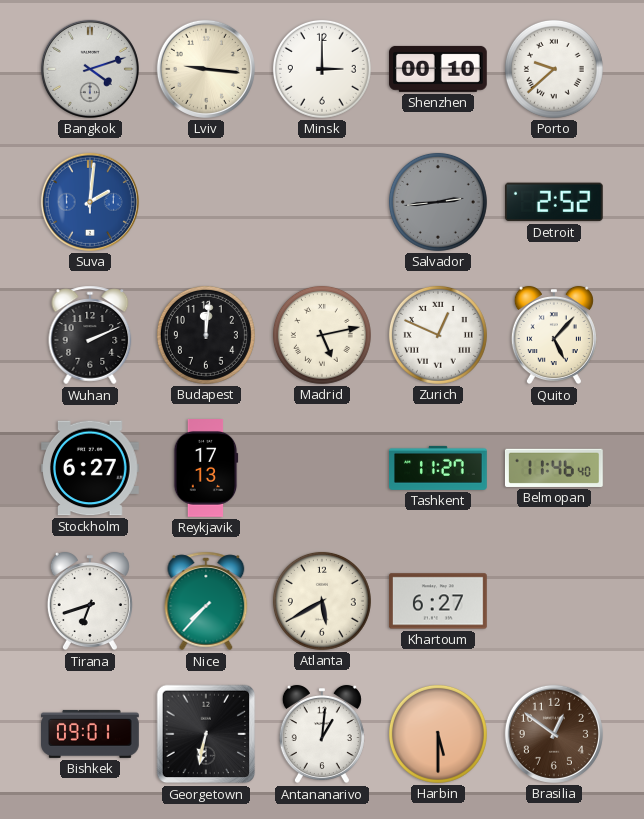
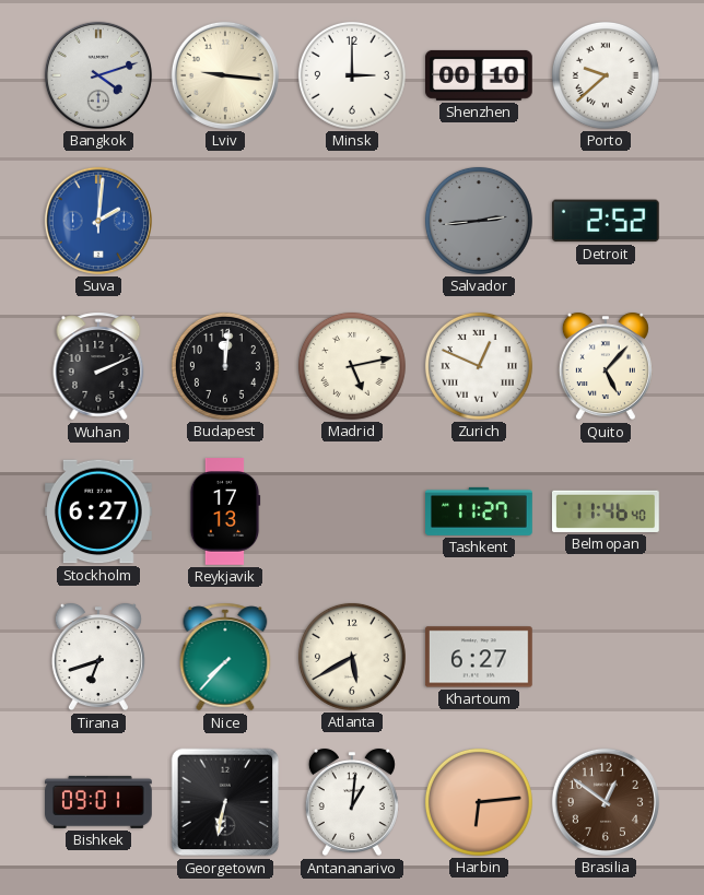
Harbin: 5:30 -> 6:14 (479, 802)
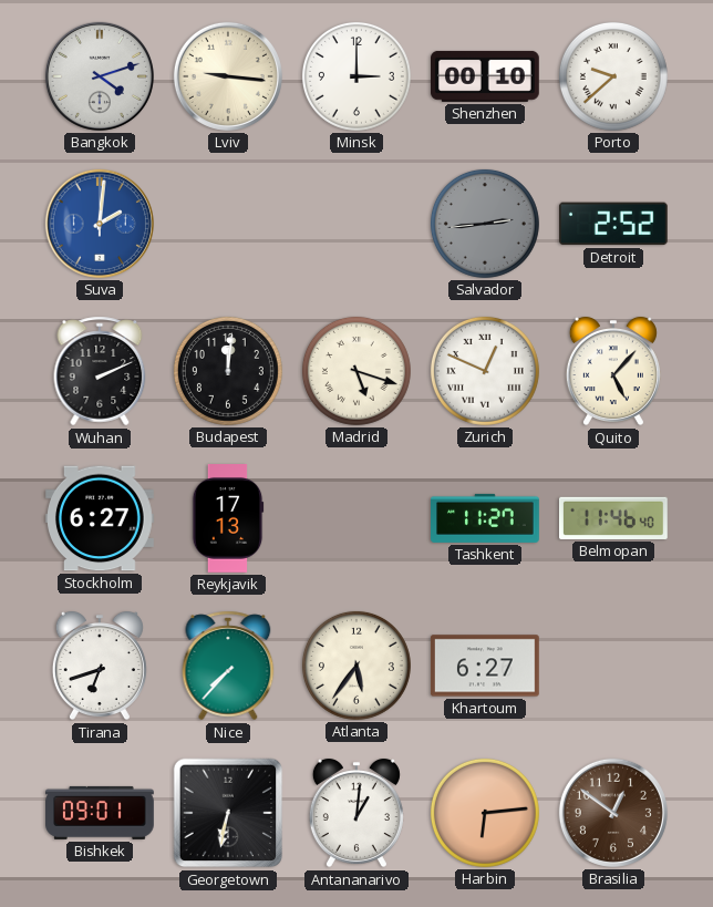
Madrid: 5:13 -> 5:18 (356, 371)
Atlanta: 5:40 -> 5:36 (356, 666)
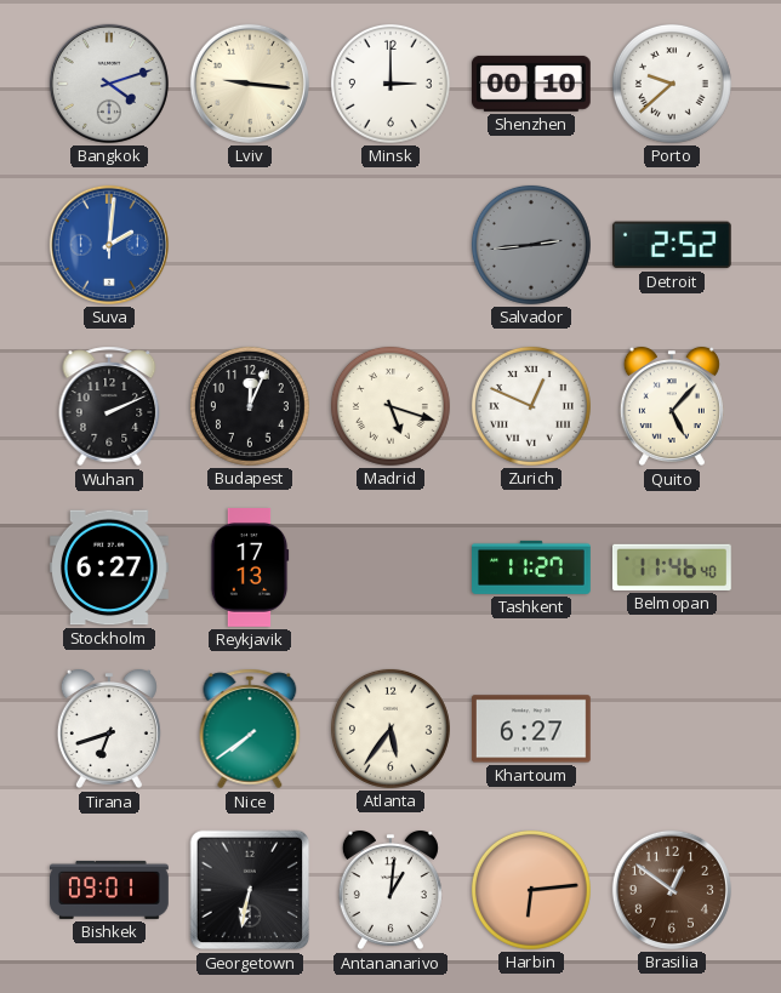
Budapest: 12:01 -> 12:04 (250, 406)
Nice: 7:37 -> 7:39 (250, 729)
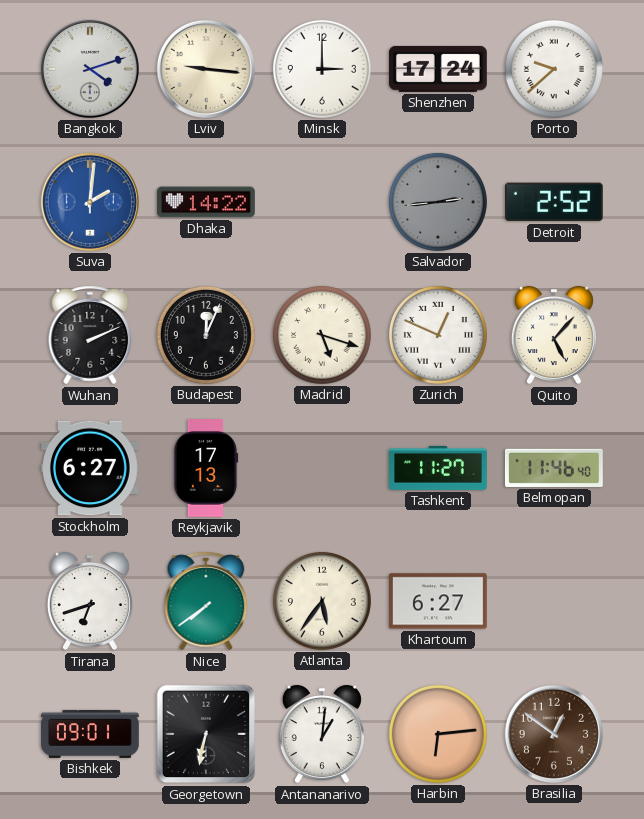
Shenzhen: 00:10 -> 17:24 (439, 69)
Dhaka: none -> 14:22 (207, 202)
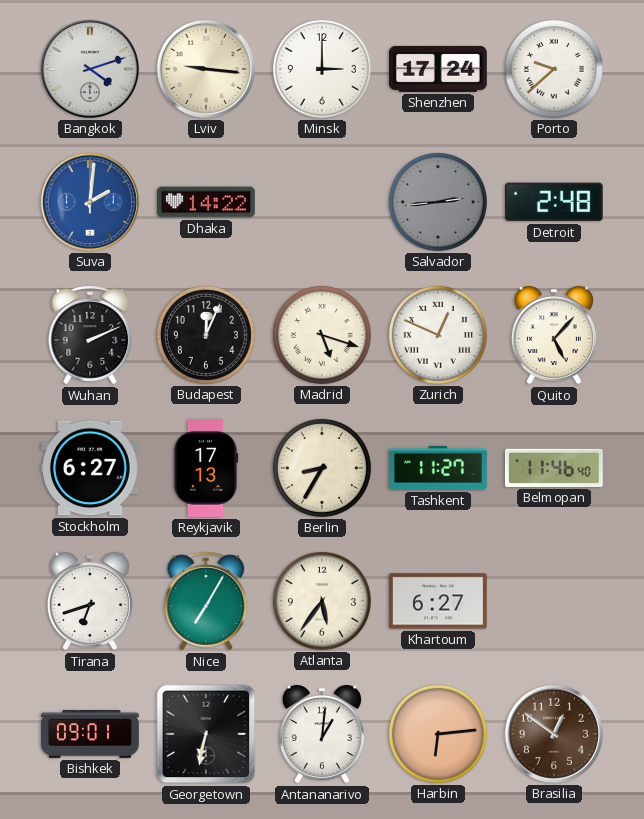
Detroit: 2:52 -> 2:48 (554, 202)
Berlin: none -> 8:35 (322, 468)
Nice: 7:39 -> 7:05 (206, 601)
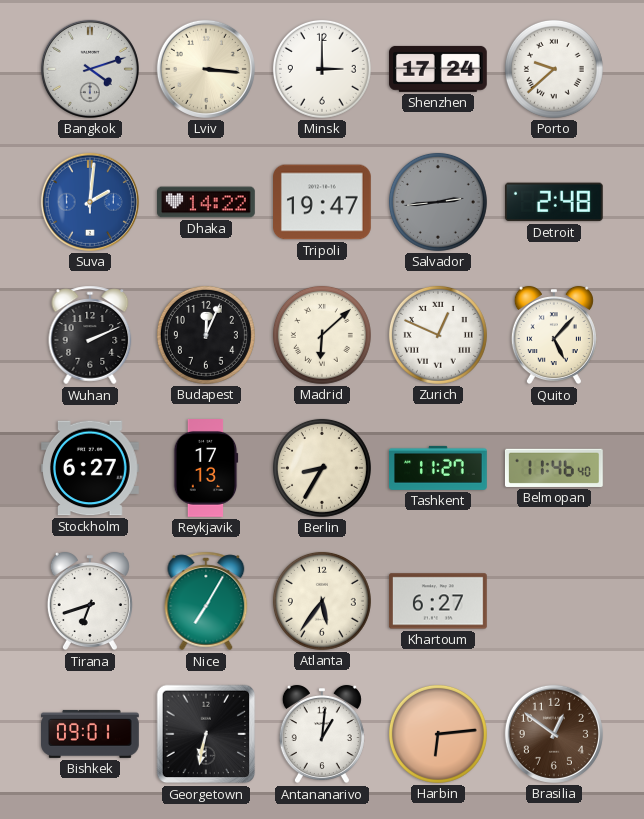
Lviv: 9:16 -> 3:16 (206, 69)
Tripoli: none -> 19:47 (323, 202)
Madrid: 5:18 -> 6:08 (322, 335)
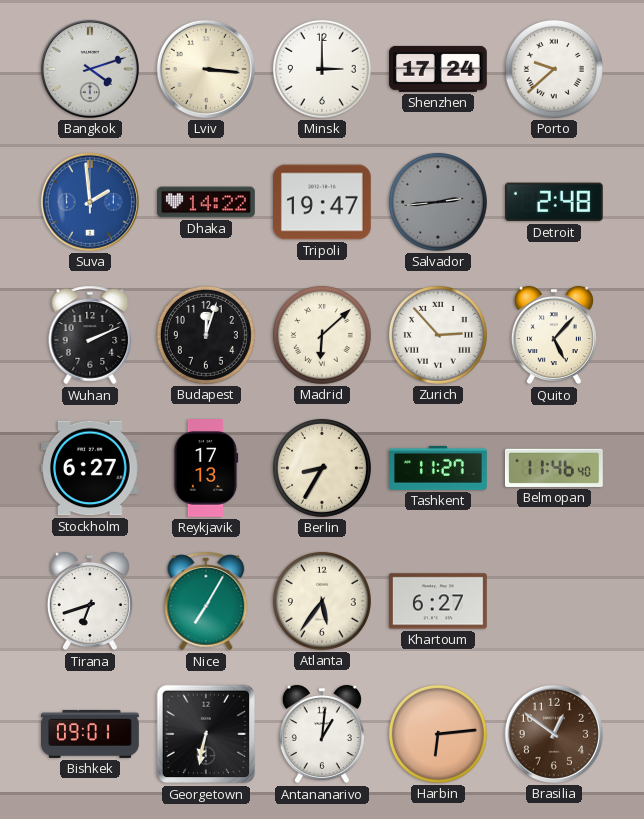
Suva: 2:01 -> 1:59 (90, 202)
Budapest: 12:04 -> 12:03 (206, 335)
Zurich: 12:49 -> 2:53 (438, 335)
